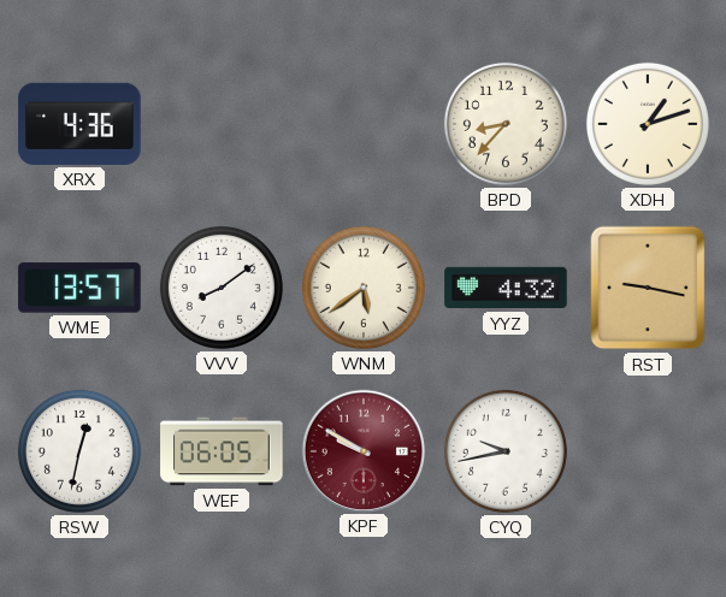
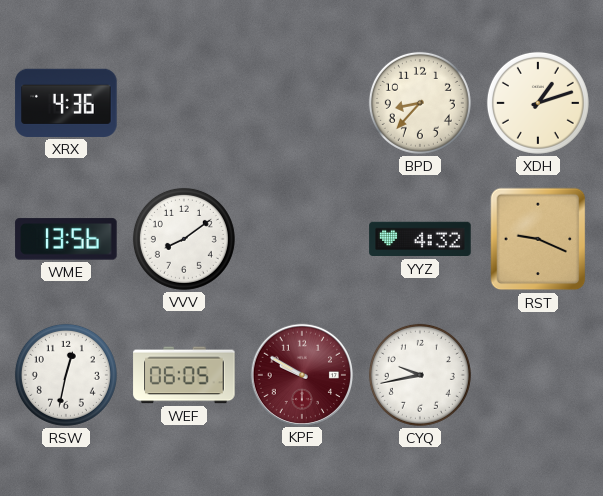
WME: 13:57 -> 13:56 (66, 239)
WNM: 5:39 -> none (364, 288)
RST: 9:17 -> 9:19 (538, 239)
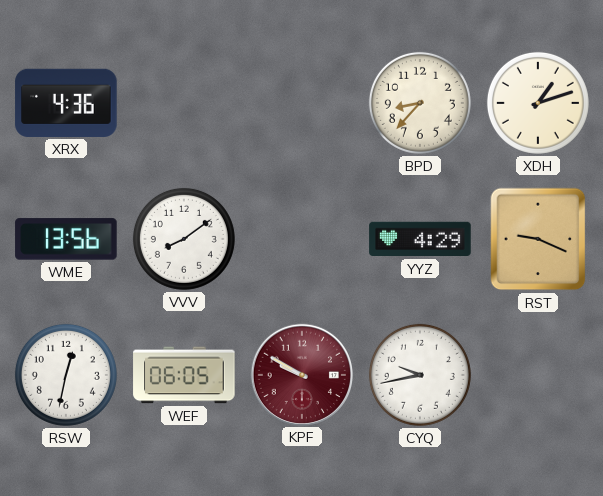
YYZ: 4:32 -> 4:29 (420, 239)
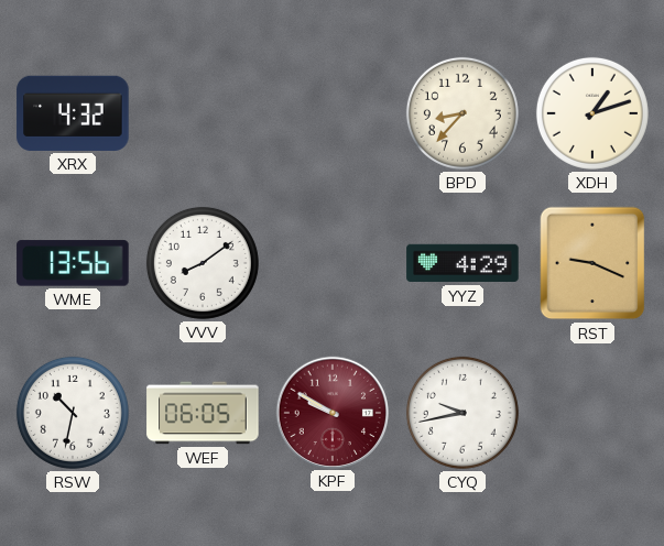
XRX: 4:36 -> 4:32 (73, 113)
RSW: 12:32 -> 10:32 (73, 413)
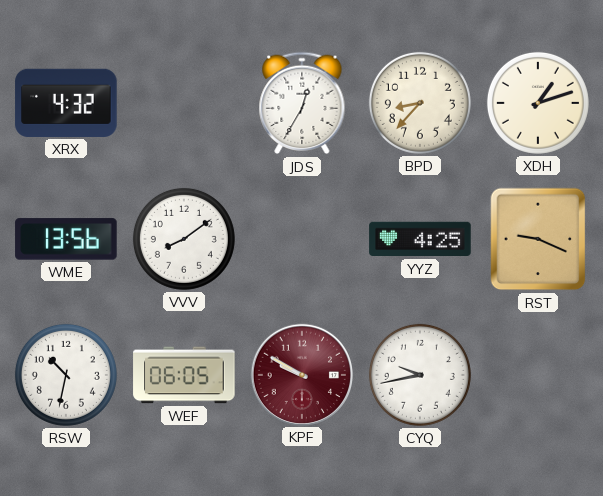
JDS: none -> 12:35 (302, 103)
YYZ: 4:29 -> 4:25 (420, 239)
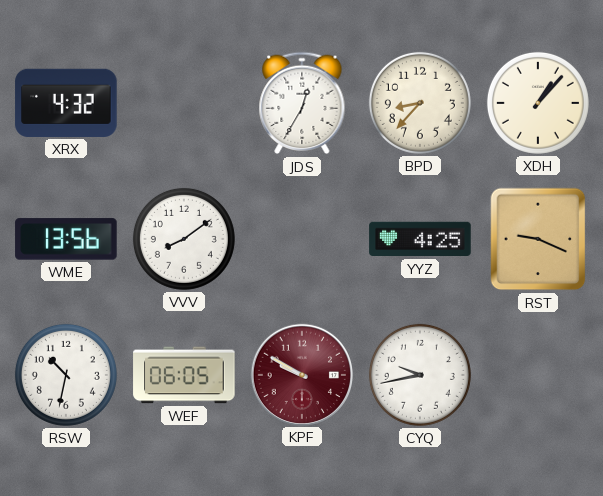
XDH: 1:12 -> 1:07 (538, 103)
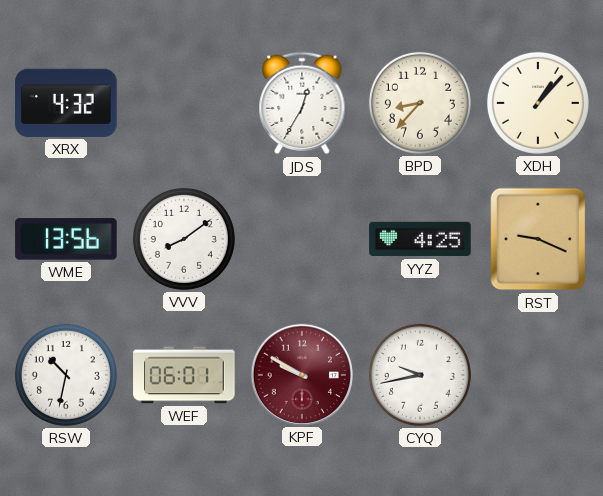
WEF: 06:05 -> 06:01 (184, 375)
